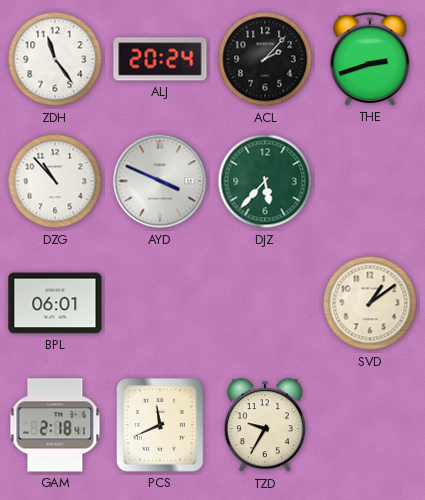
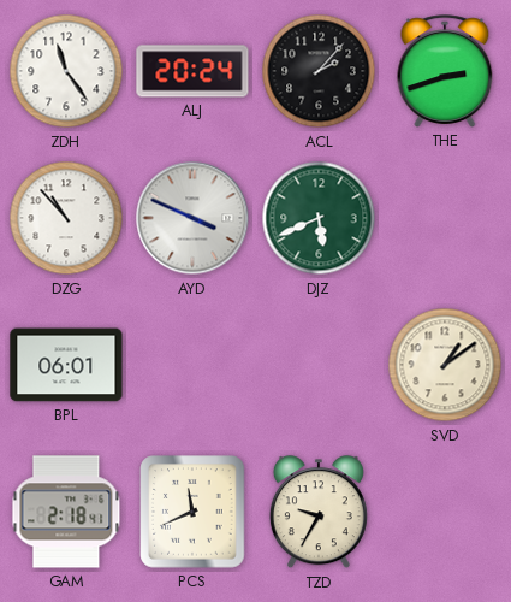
DJZ: 5:37 -> 5:41 (319, 218)
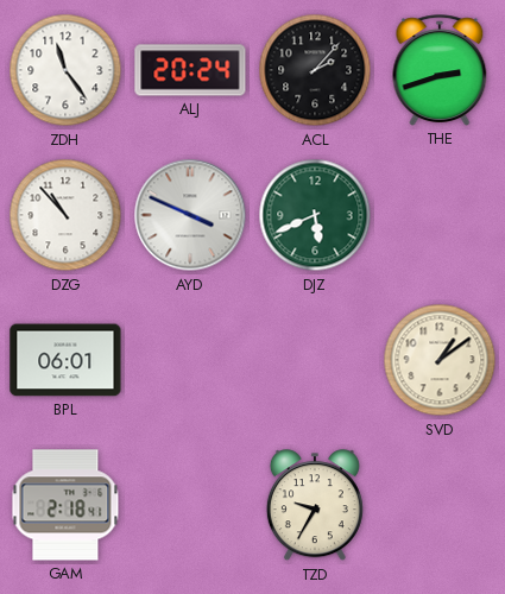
PCS: 11:41 -> none (192, 512)
